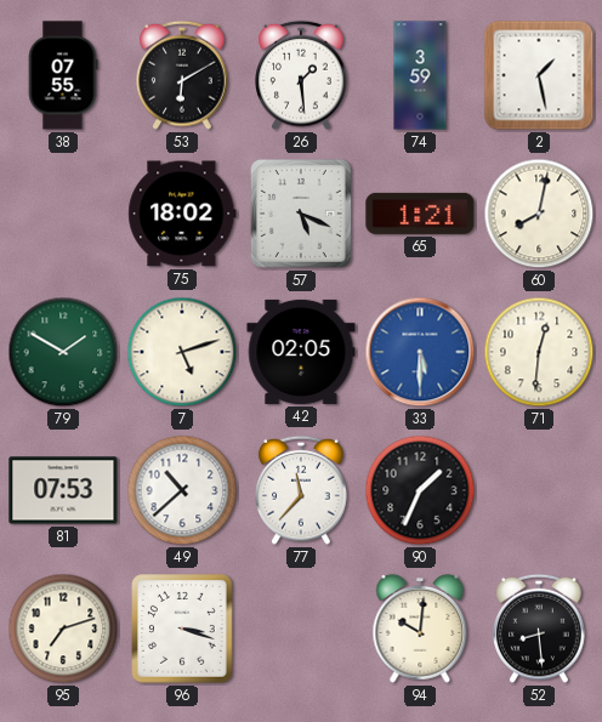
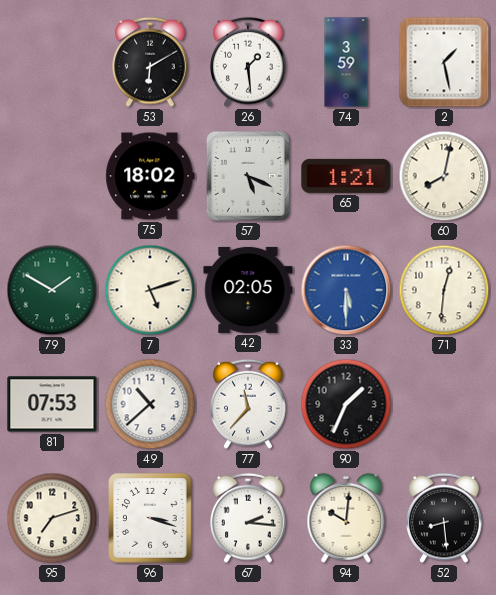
38: 07:55 -> none (63, 75)
67: none -> 2:16 (248, 518)
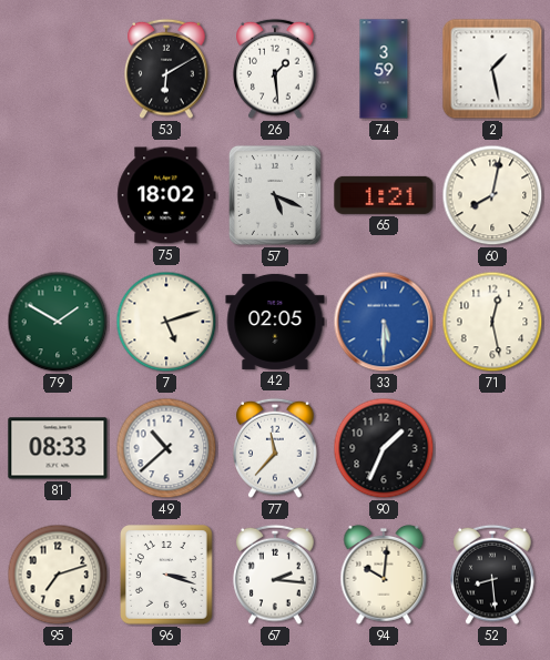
71: 12:31 -> 12:28 (492, 322)
81: 07:53 -> 08:33 (58, 448)
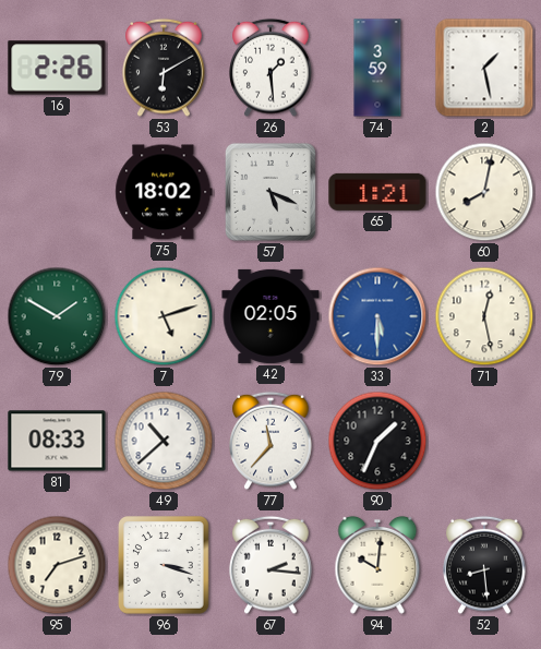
16: none -> 2:26 (57, 68)
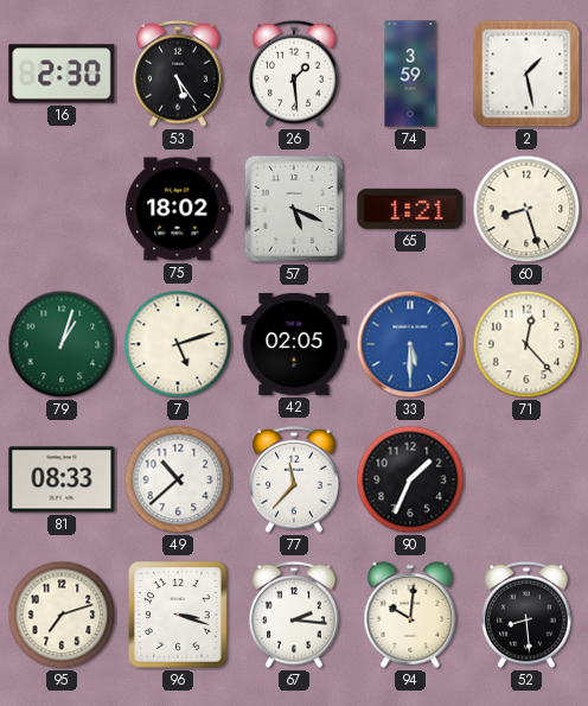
16: 2:26 -> 2:30 (62, 74)
53: 6:10 -> 5:24 (178, 74)
60: 8:02 -> 8:27 (526, 209)
79: 1:50 -> 1:03 (62, 344)
71: 12:28 -> 12:23 (526, 344)
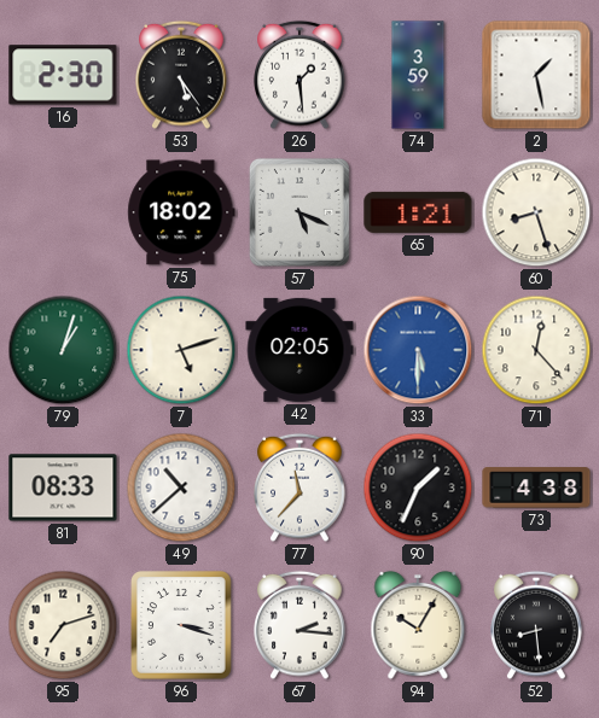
73: none -> 4:38 (536, 488)
94: 10:01 -> 10:05 (418, 625)
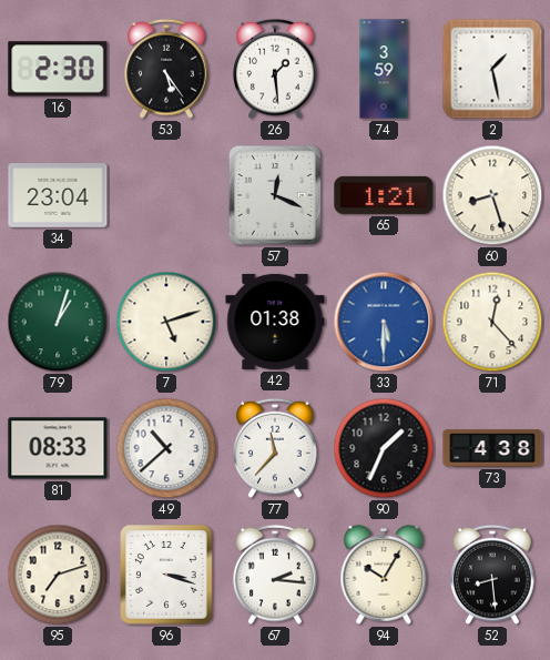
34: none -> 23:04 (58, 196)
75: 18:02 -> none (181, 212)
57: 5:19 -> 12:19 (275, 195)
42: 02:05 -> 01:38 (275, 322)
